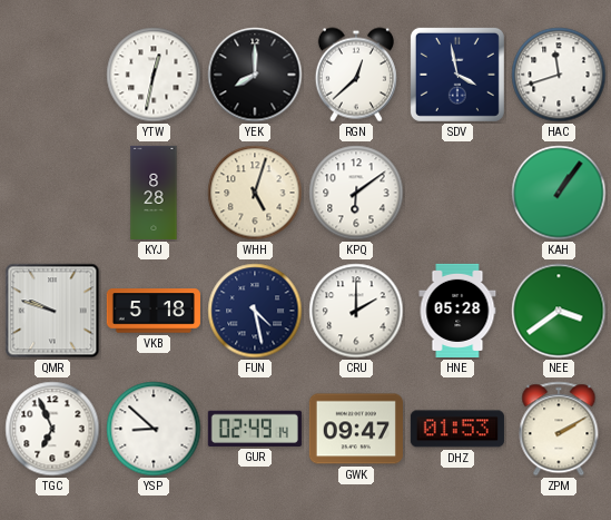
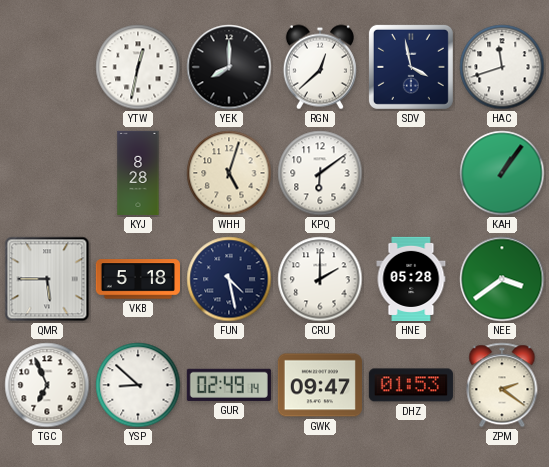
QMR: 9:48 -> 5:45 (47, 279)
ZPM: 2:10 -> 2:21 (502, 385)
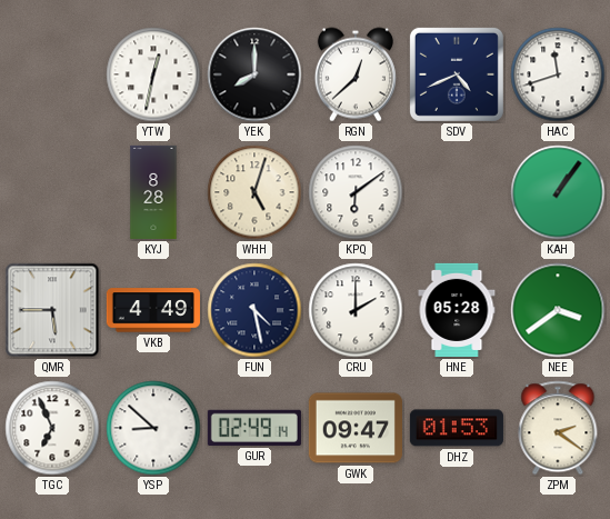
SDV: 3:58 -> 4:41 (457, 74)
VKB: 5:18 -> 4:49 (153, 310)
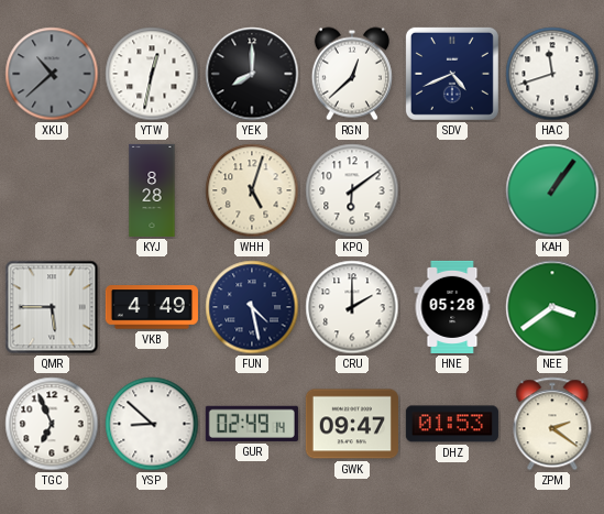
XKU: none -> 10:38 (52, 74)
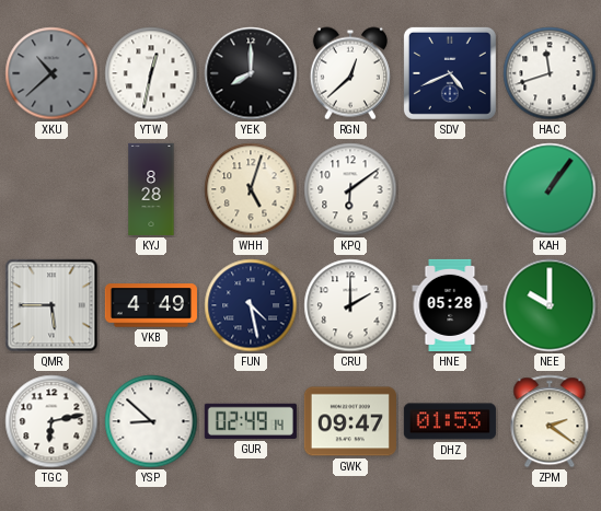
NEE: 3:39 -> 10:00 (550, 305)
TGC: 6:56 -> 6:13 (51, 421)
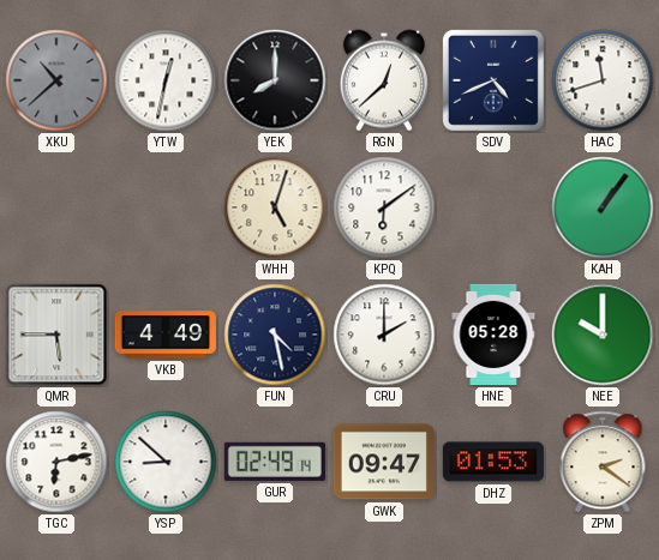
KYJ: 8:28 -> none (151, 189)
